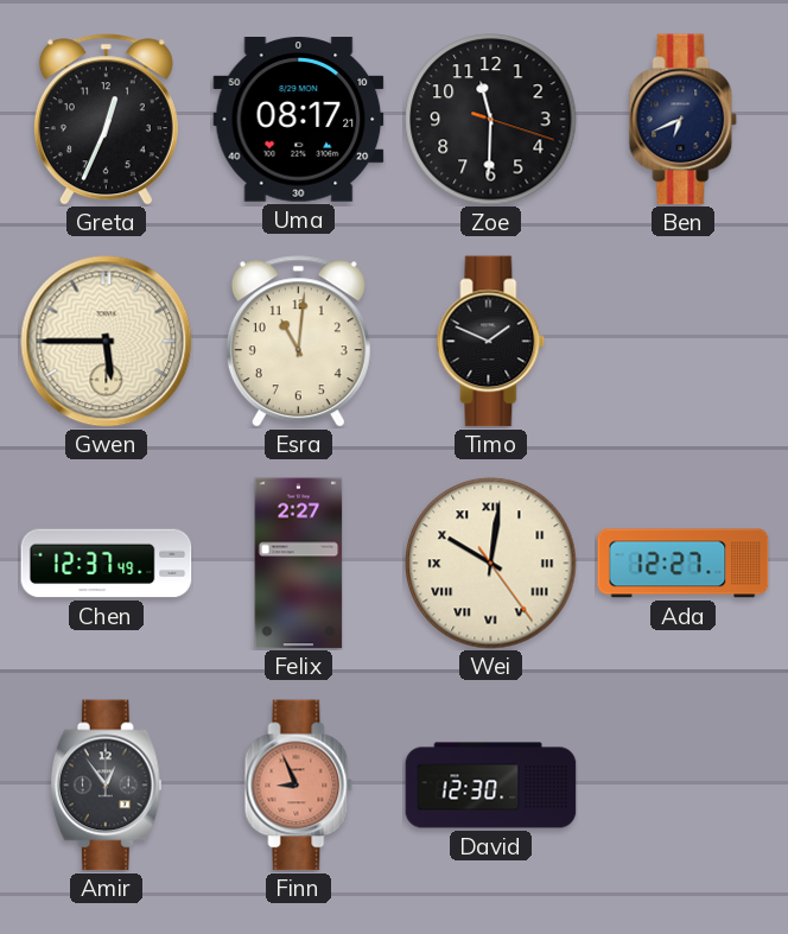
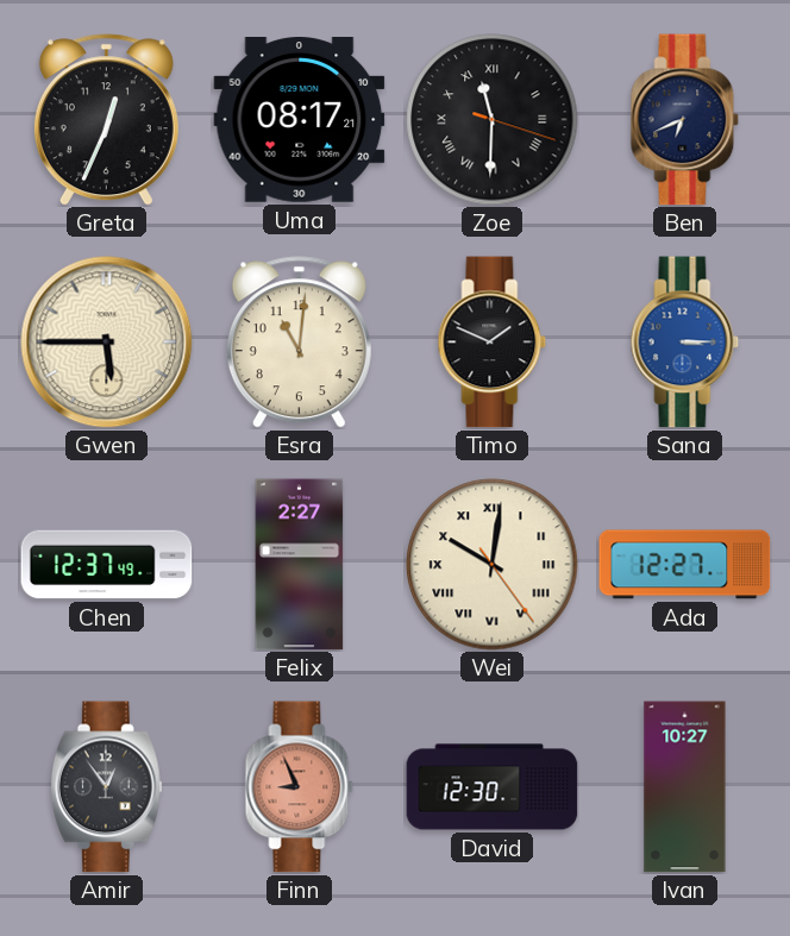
Zoe numerals: Arabic -> Roman (493, 120)
Sana: none -> 3:15 (685, 343)
Ivan: none -> 10:27 (685, 787)
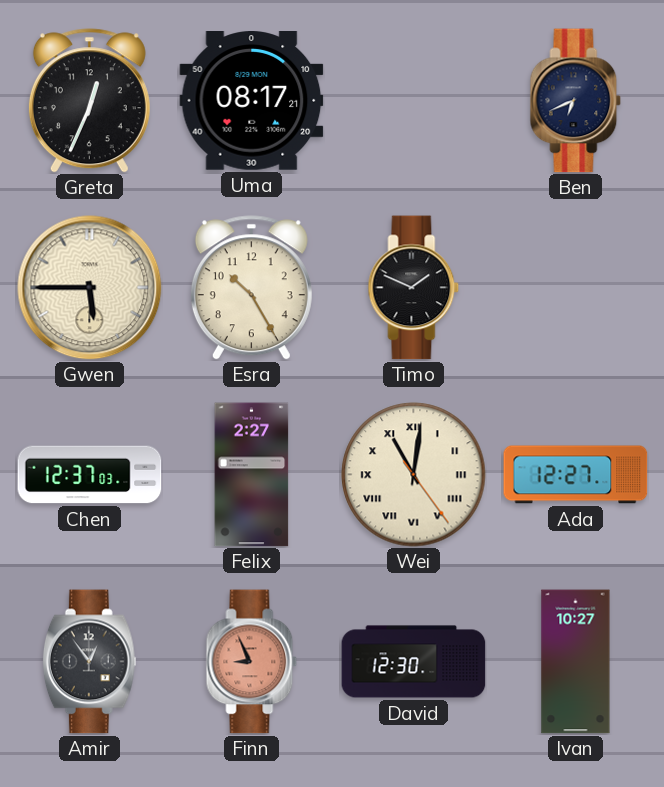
Zoe: 11:30 -> none (493, 120)
Esra: 11:01 -> 10:25 (251, 288)
Sana: 3:15 -> none (685, 343)
Chen: 12:37:49 -> 12:37:03 (90, 475)
Wei: 10:01 -> 11:01 (414, 475)
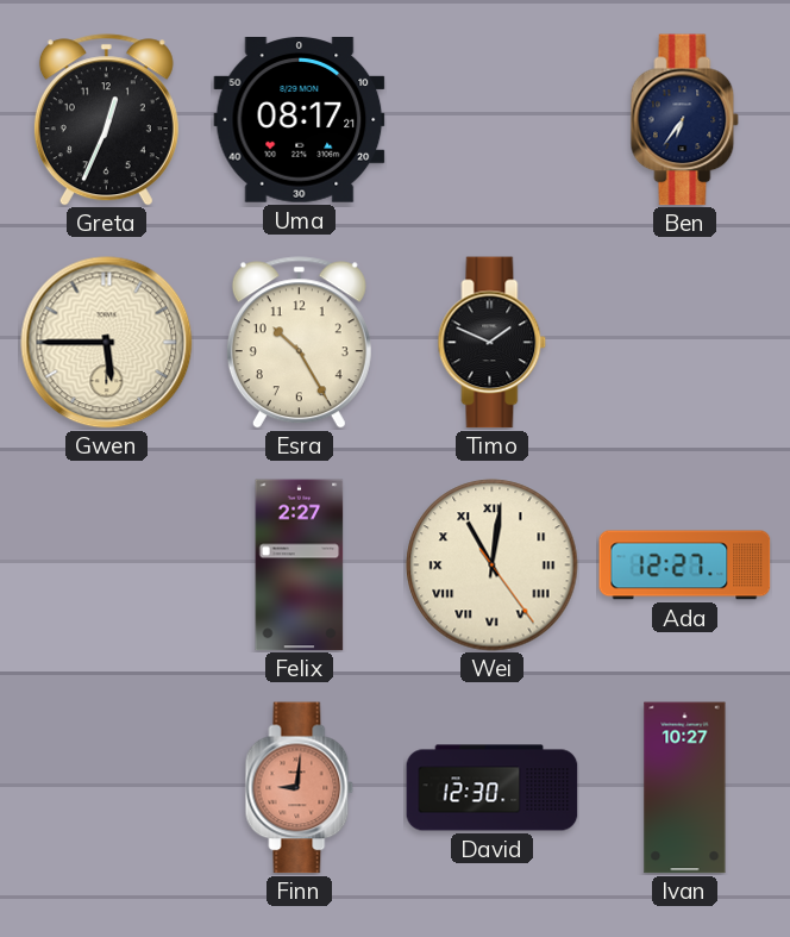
Ben: 6:41 -> 6:36 (685, 120)
Chen: 12:37 -> none (90, 475)
Amir: 12:54 -> none (89, 662)
Finn: 8:56 -> 9:01 (300, 788)
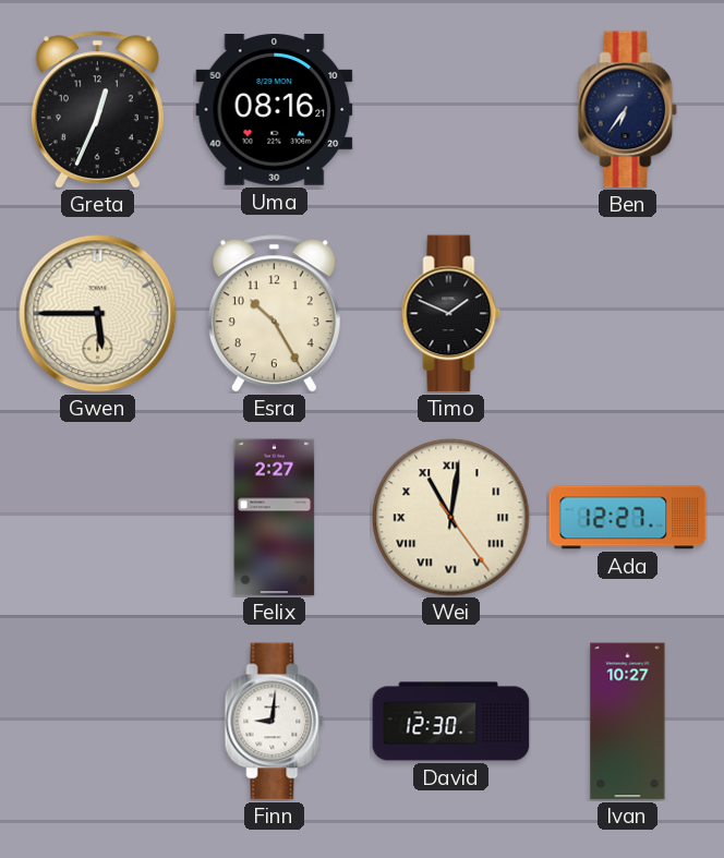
Uma: 08:17 -> 08:16 (275, 110)
Finn dial: salmon -> white (275, 722)
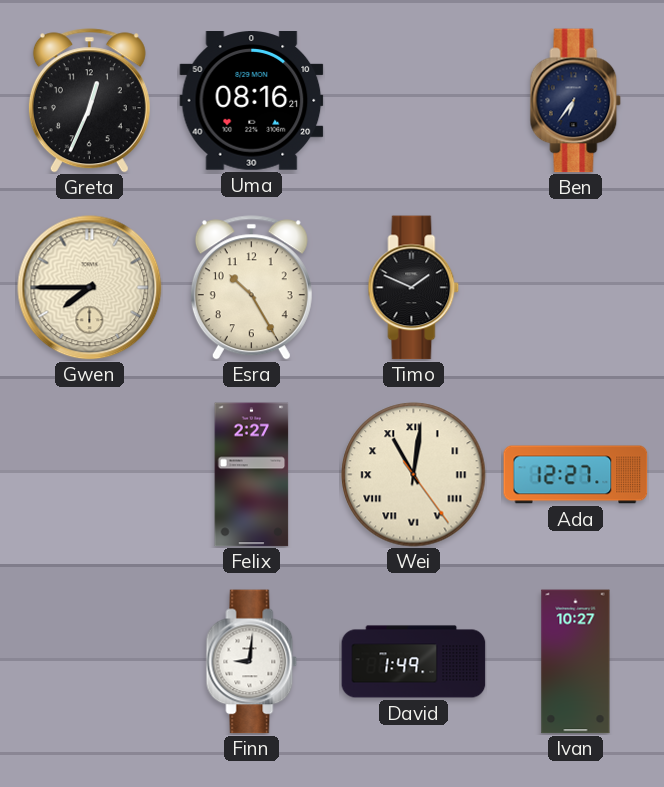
Gwen: 5:45 -> 7:45 (90, 288)
David: 12:30 -> 1:49 (414, 662)
